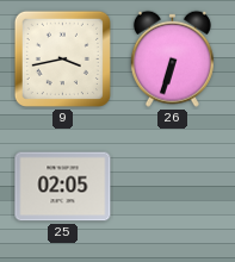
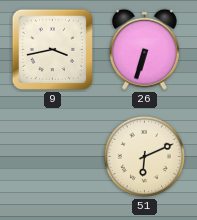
25: 02:05 -> none (63, 187)
51: none -> 6:11 (144, 156)
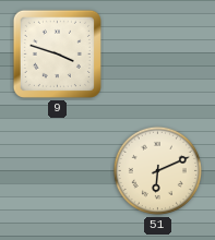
9: 3:43 -> 3:48 (57, 53)
26: 6:33 -> none (144, 49)
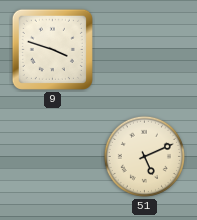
51: 6:11 -> 5:11 (144, 156)
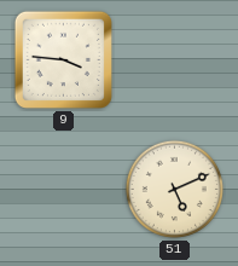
9: 3:48 -> 3:46 (63, 59)
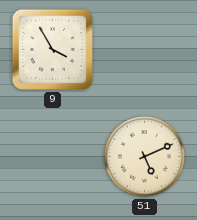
9: 3:46 -> 3:55 (52, 49)
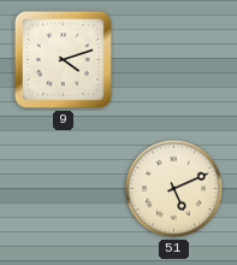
9: 3:55 -> 4:12 (63, 59)
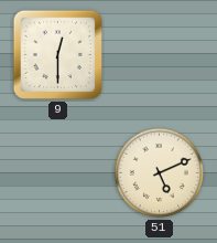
9: 4:12 -> 12:30 (57, 54)
